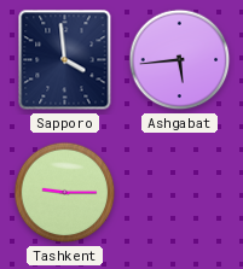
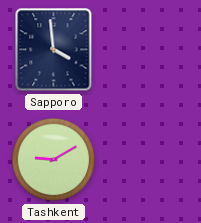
Ashgabat: 5:44 -> none (180, 60)
Tashkent: 9:15 -> 9:10 (54, 160)
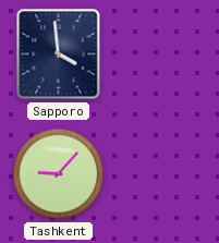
Tashkent: 9:10 -> 9:07 (59, 174)
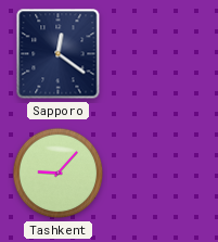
Sapporo: 3:59 -> 12:21 (59, 54)
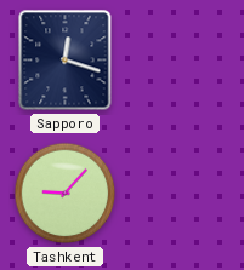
Sapporo: 12:21 -> 12:18 (66, 61)
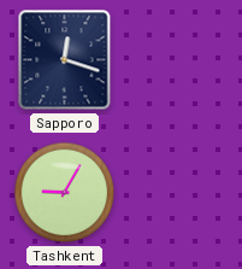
Tashkent: 9:07 -> 9:05 (65, 193)
